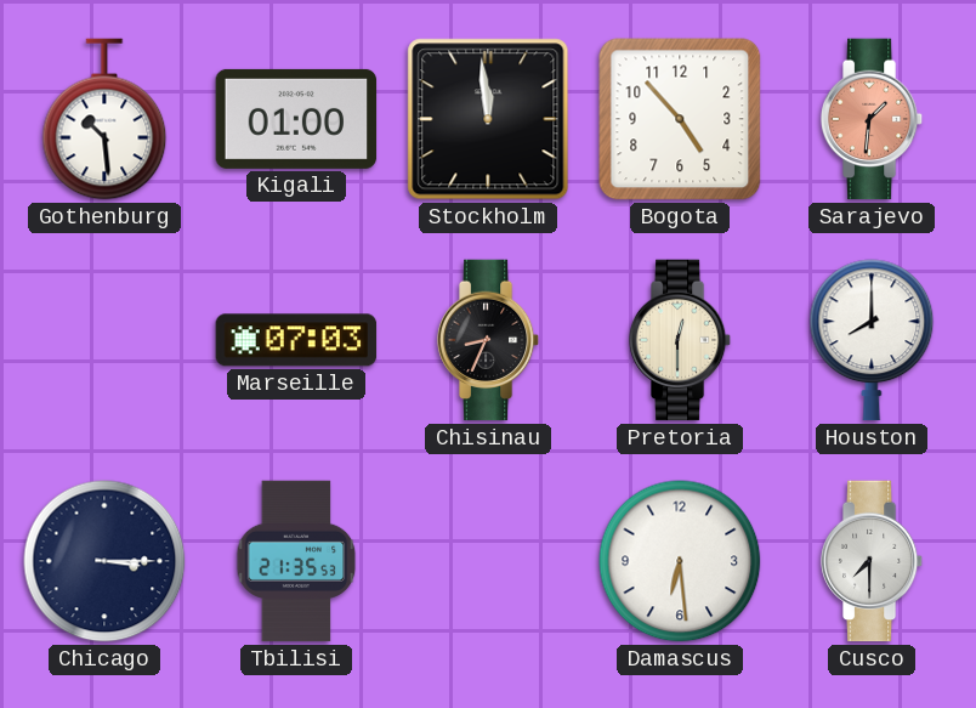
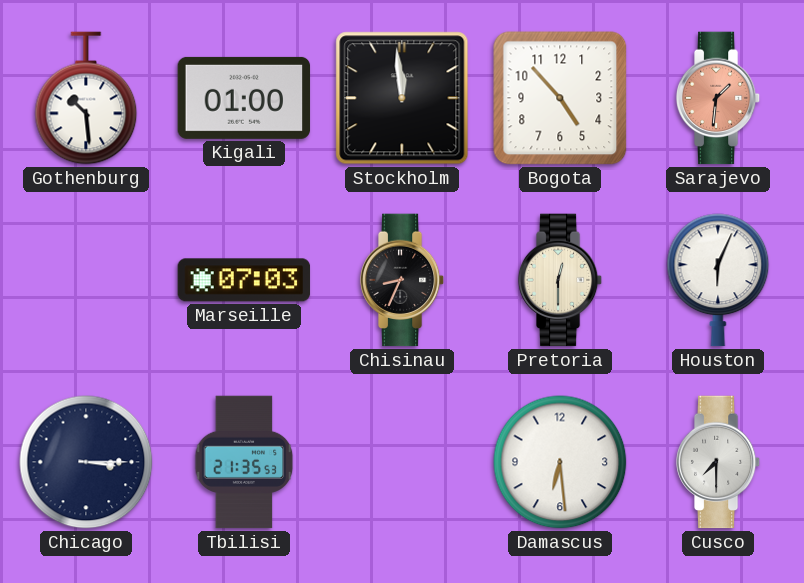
Houston: 8:00 -> 6:04 (718, 280)
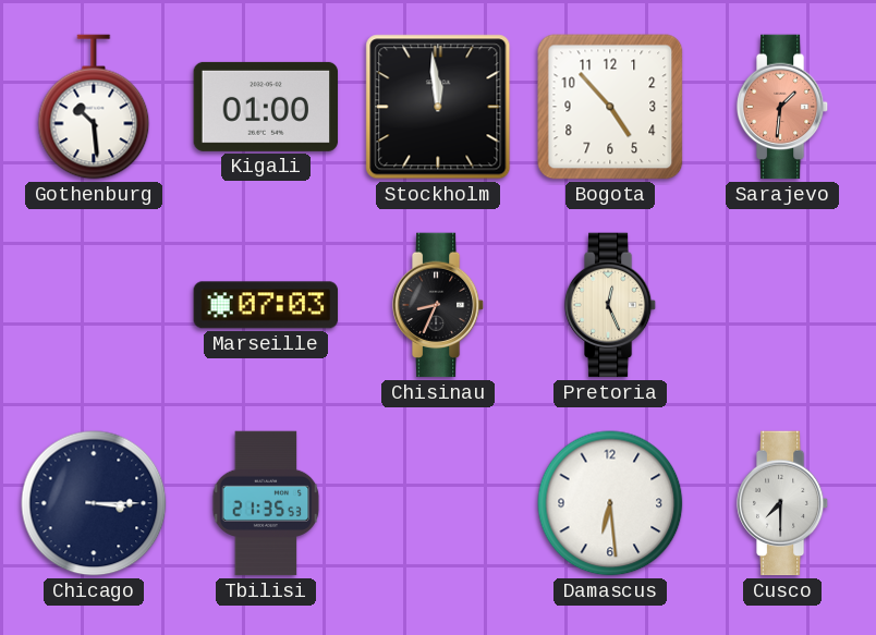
Pretoria: 12:30 -> 12:26 (610, 305)
Houston: 6:04 -> none (718, 280)
